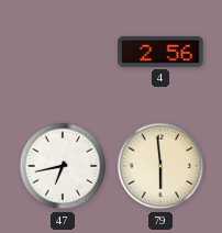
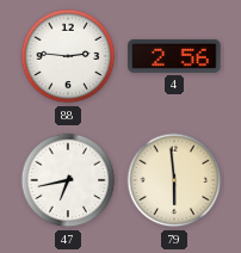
88: none -> 2:46 (68, 56)
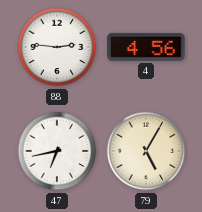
4: 2:56 -> 4:56 (146, 47)
79: 5:59 -> 5:05 (146, 151)
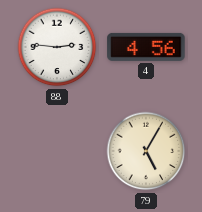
47: 6:43 -> none (57, 151)
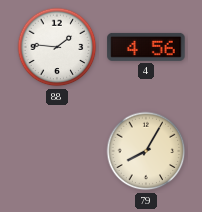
88: 2:46 -> 1:46 (57, 47)
79: 5:05 -> 8:05 (146, 151)
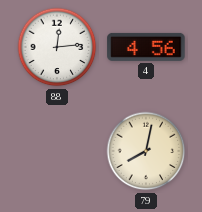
88: 1:46 -> 12:14 (57, 47)
79: 8:05 -> 8:02 (146, 151)
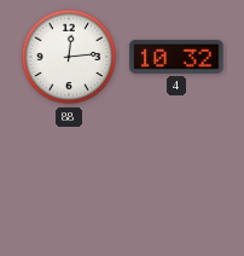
4: 4:56 -> 10:32 (176, 57)
79: 8:02 -> none (146, 151)
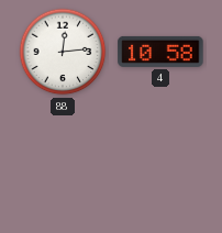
4: 10:32 -> 10:58 (160, 52)
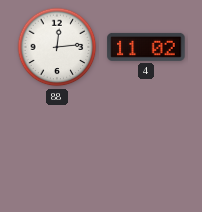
4: 10:58 -> 11:02 (146, 47)
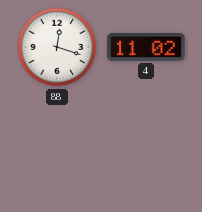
88: 12:14 -> 12:18 (57, 47)
